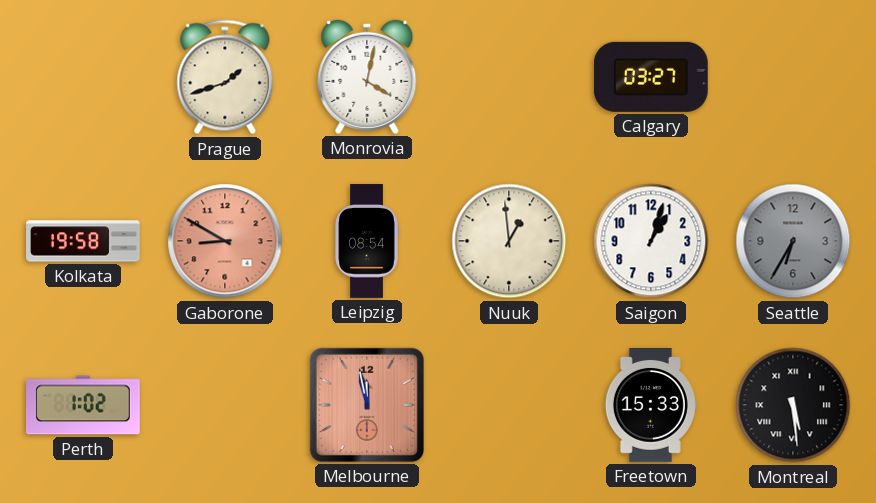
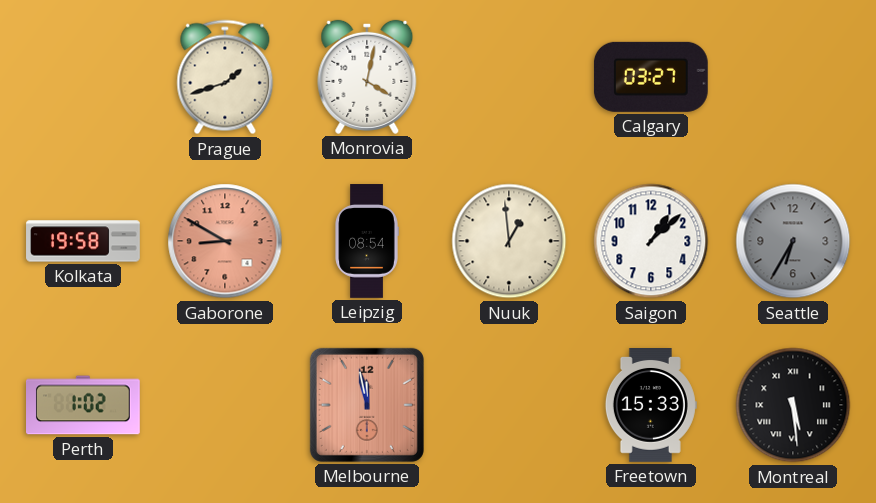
Saigon: 1:03 -> 1:08 (651, 241)
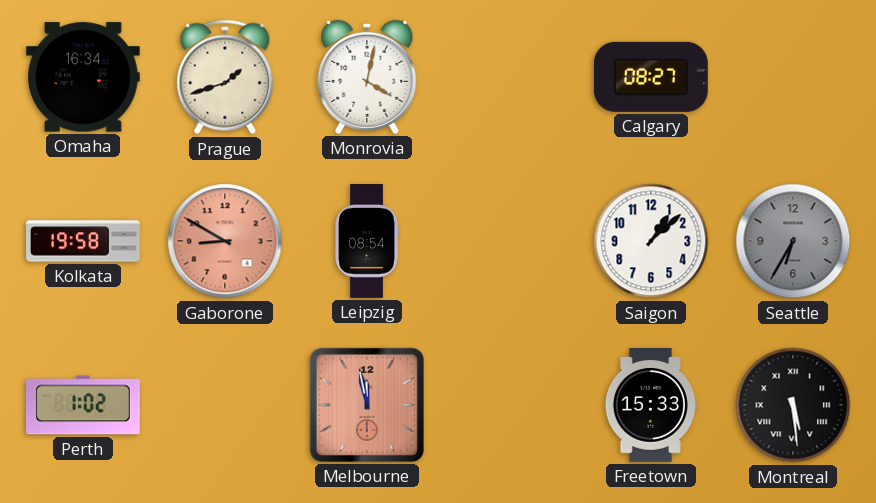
Omaha: none -> 16:34 (83, 77)
Calgary: 03:27 -> 08:27 (651, 77)
Nuuk: 12:59 -> none (509, 241)
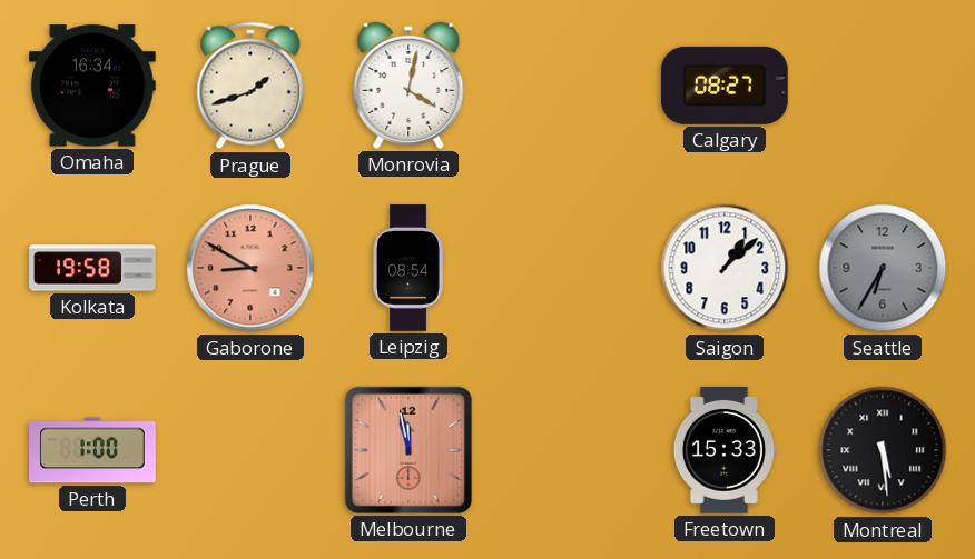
Perth: 1:02 -> 1:00 (93, 450)
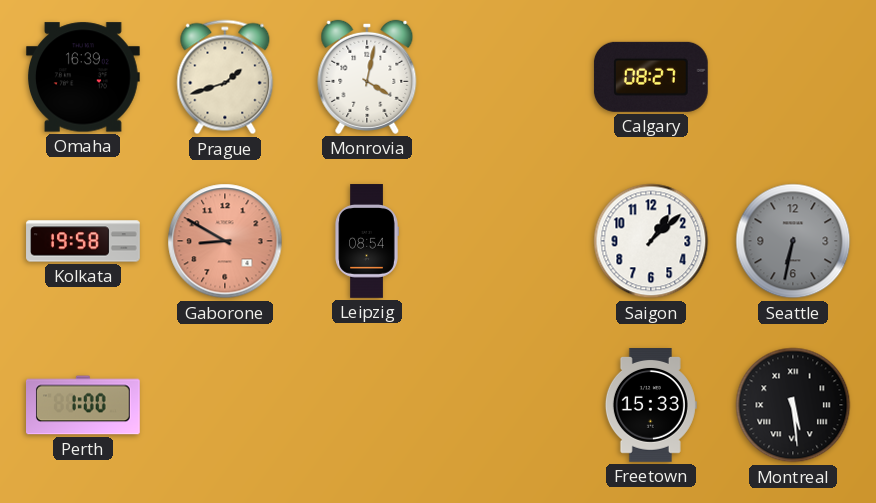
Omaha: 16:34 -> 16:39 (83, 77)
Seattle: 6:35 -> 6:32 (793, 241)
Melbourne: 11:58 -> none (408, 450)
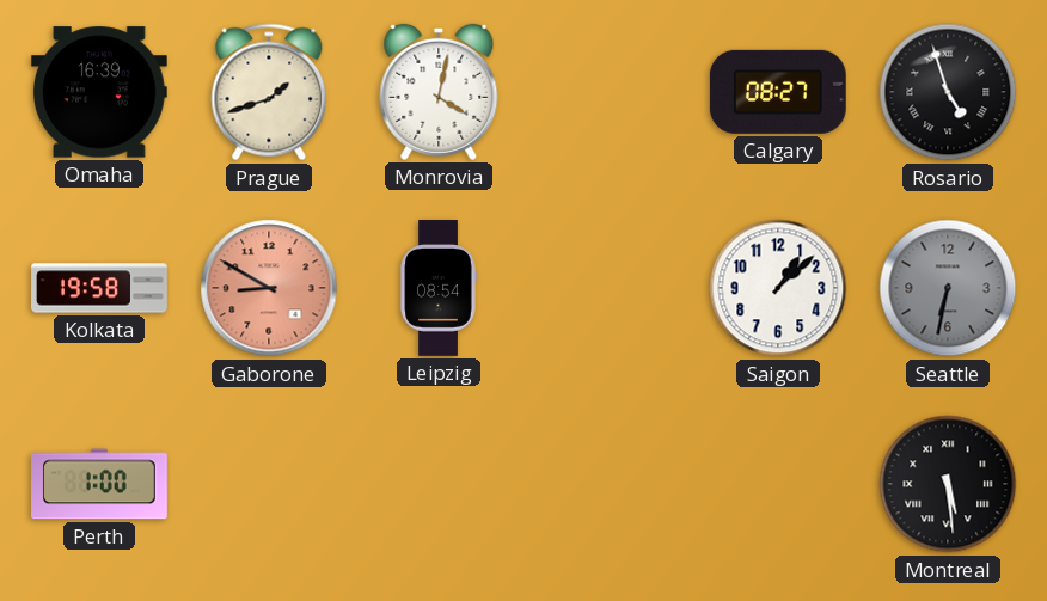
Rosario: none -> 4:57 (948, 92)
Freetown: 15:33 -> none (651, 406)
